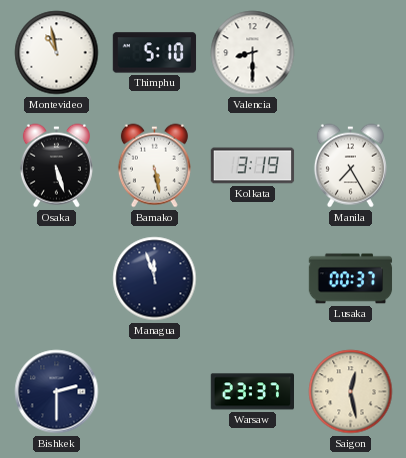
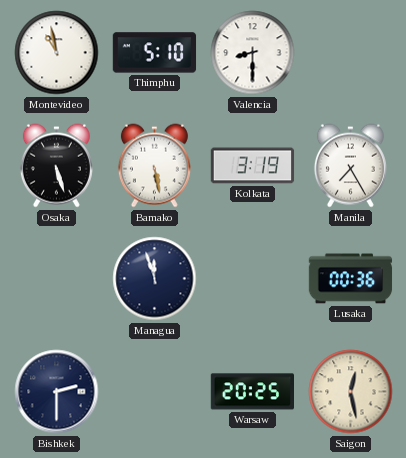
Lusaka: 00:37 -> 00:36 (351, 279)
Warsaw: 23:37 -> 20:25 (252, 392)
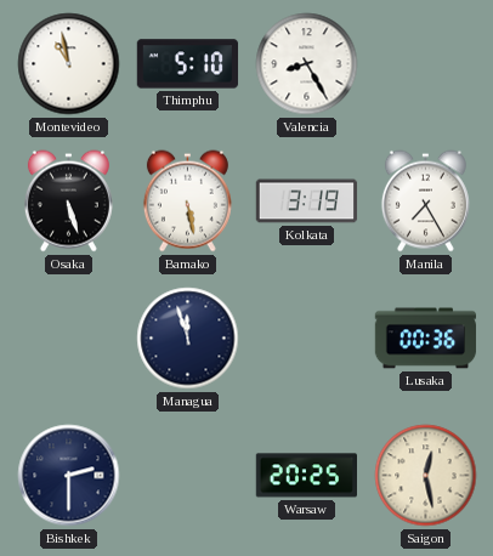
Valencia: 8:30 -> 8:25 (307, 64)
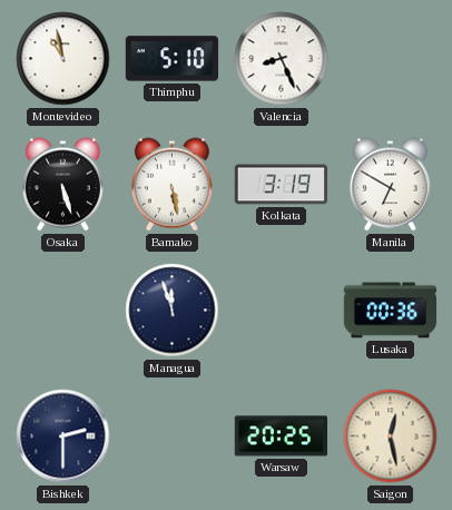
Valencia: 8:25 -> 8:26 (282, 59)
Manila: 7:25 -> 6:50 (390, 185)
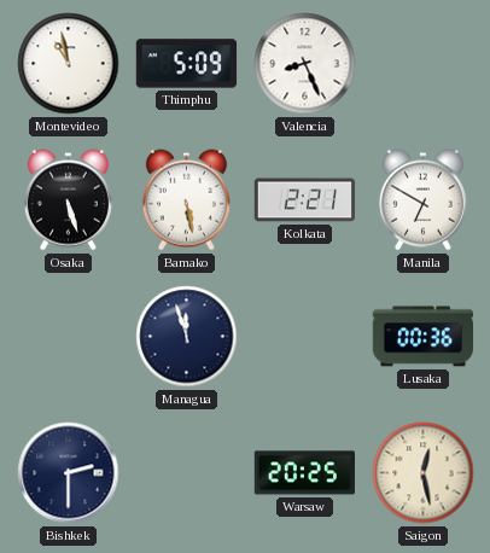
Thimphu: 5:10 -> 5:09 (187, 64)
Kolkata: 3:19 -> 2:21 (305, 200)
